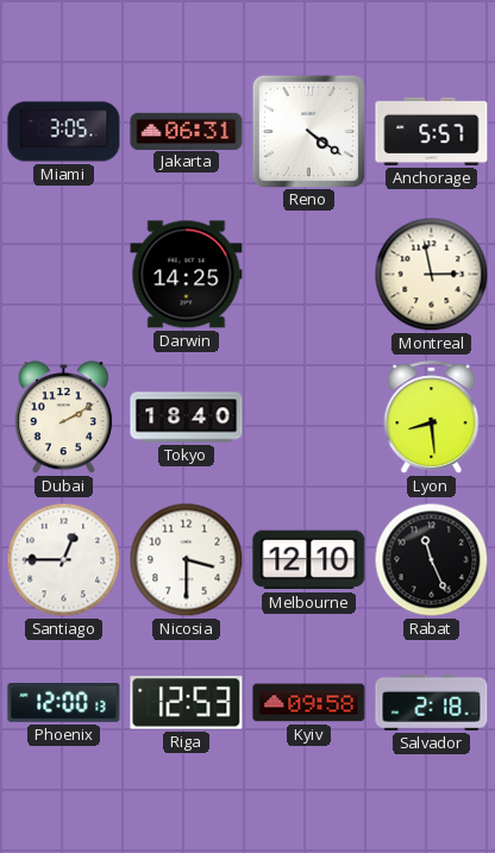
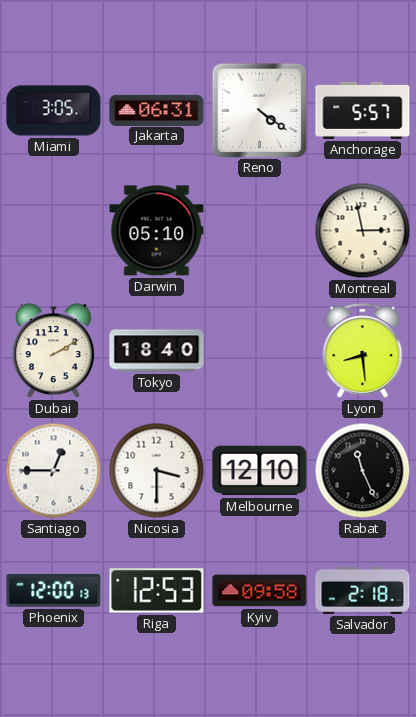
Darwin: 14:25 -> 05:10 (157, 231)
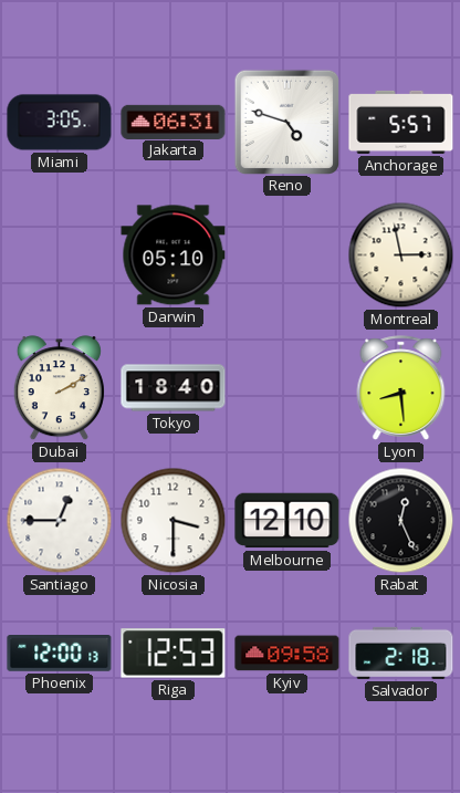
Reno: 4:21 -> 4:48 (286, 122)
Rabat: 11:26 -> 12:26 (401, 521)
